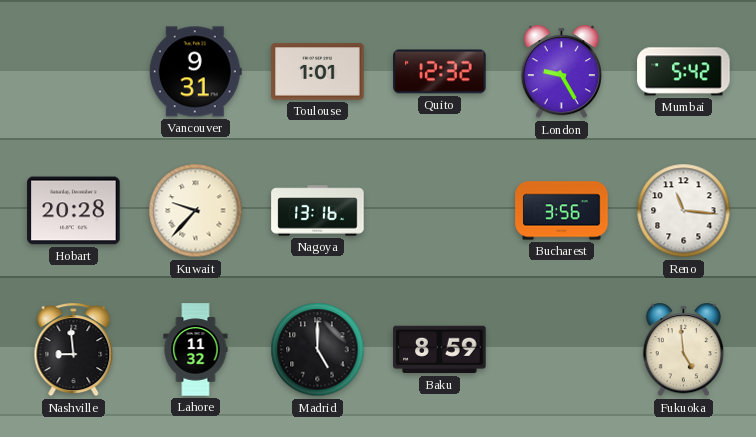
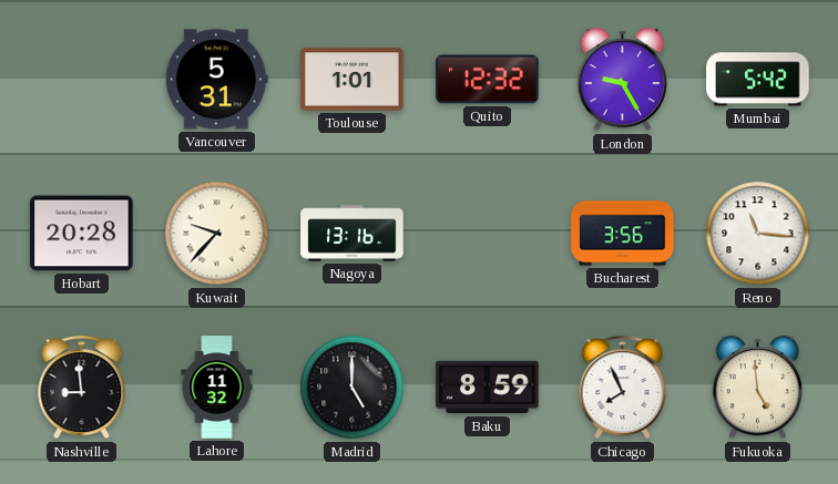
Vancouver: 9:31 -> 5:31 (216, 80)
Chicago: none -> 7:56 (623, 388)
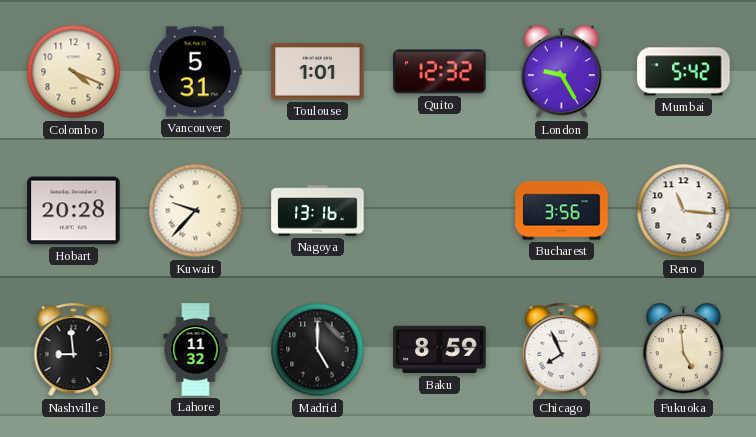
Colombo: none -> 4:19 (74, 72)
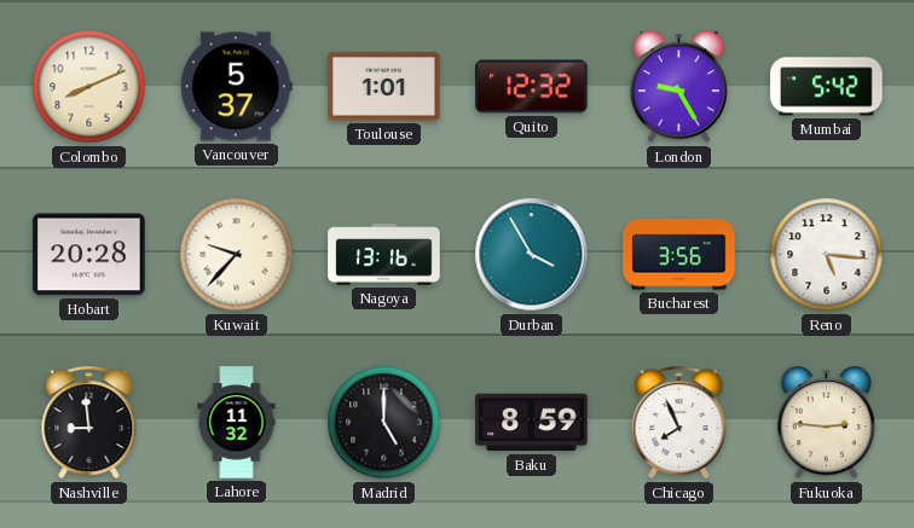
Colombo: 4:19 -> 8:11 (89, 87)
Vancouver: 5:31 -> 5:37 (236, 87)
Durban: none -> 3:55 (532, 255)
Reno: 11:16 -> 5:16 (827, 255)
Fukuoka: 4:59 -> 2:46 (826, 423)
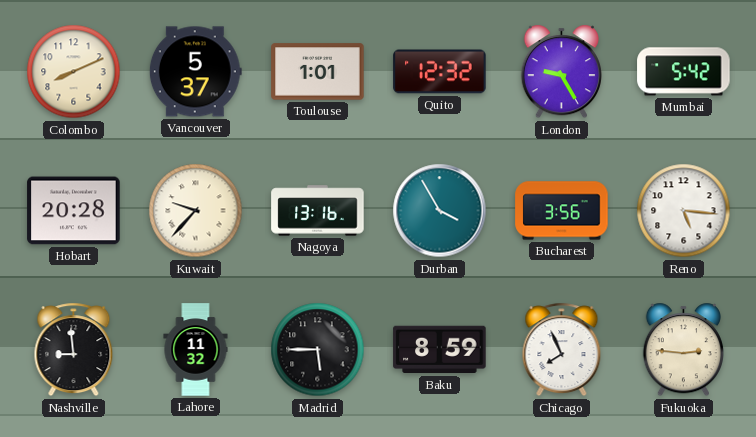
Madrid: 5:00 -> 5:45 (318, 350)
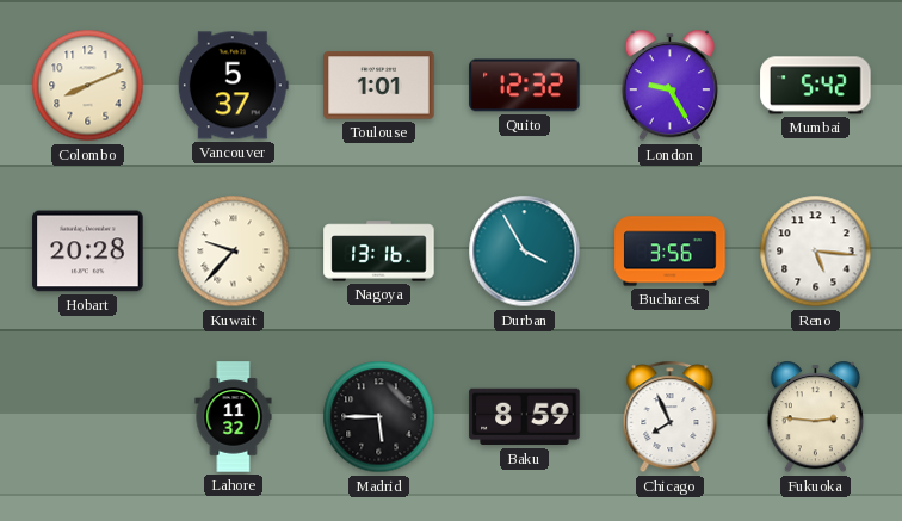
Nashville: 8:59 -> none (74, 350)
